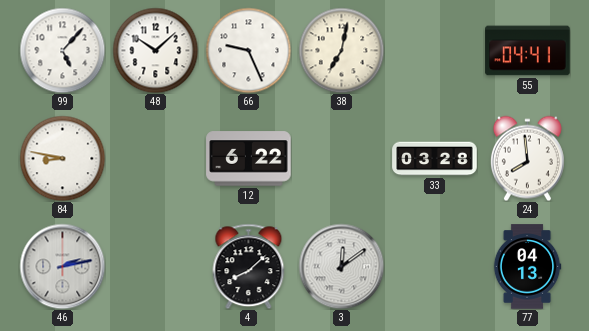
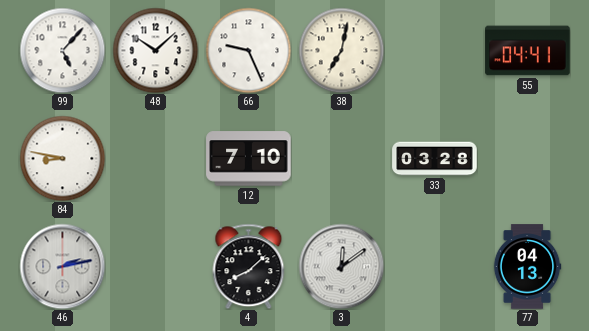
12: 6:22 -> 7:10 (249, 159)
24: 7:59 -> none (527, 158)
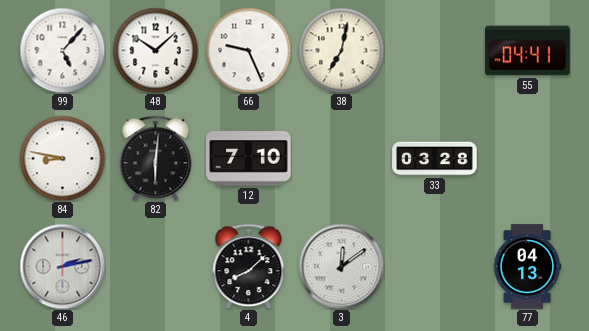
82: none -> 6:01 (156, 158)
